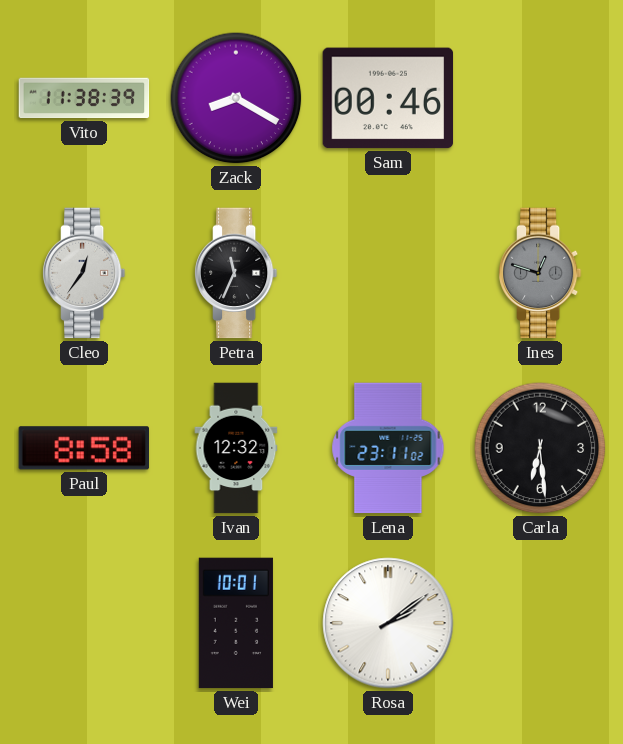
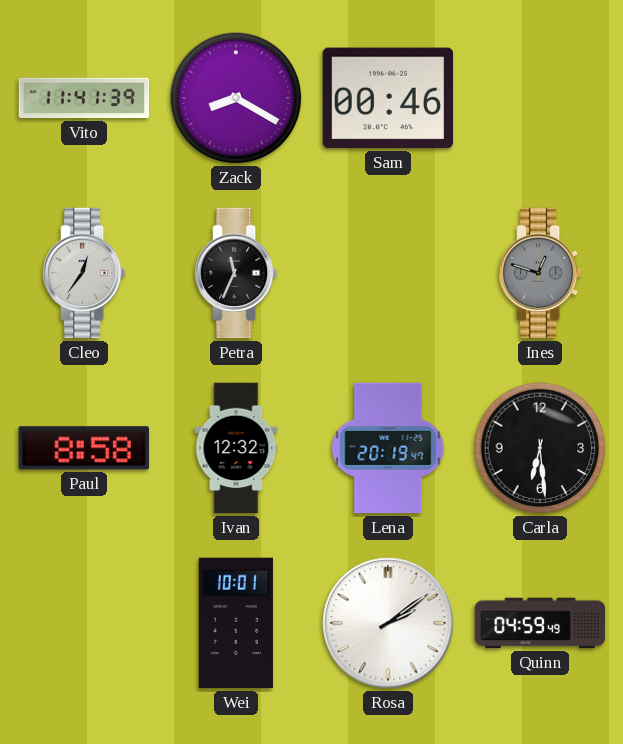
Vito: 11:38 -> 11:41 (84, 98)
Lena: 23:11 -> 20:19 (388, 448)
Quinn: none -> 04:59 (540, 623)
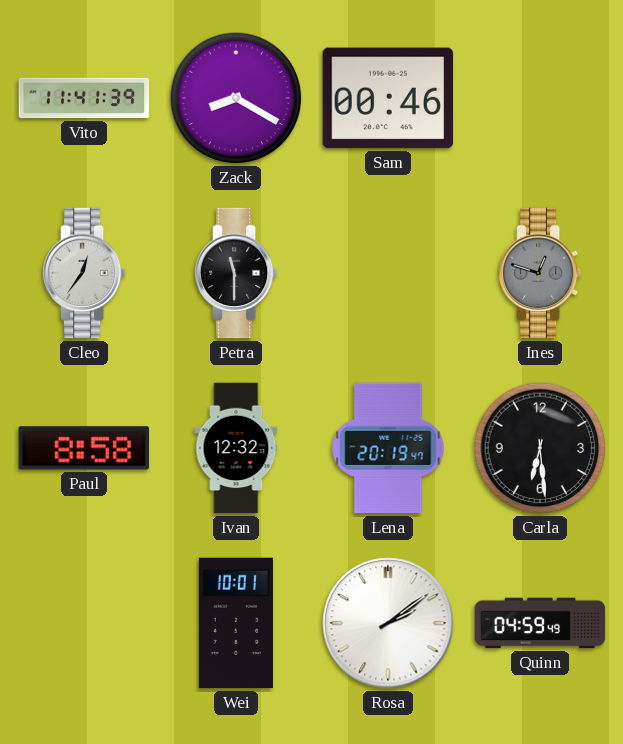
Petra: 11:34 -> 11:30 (236, 273)
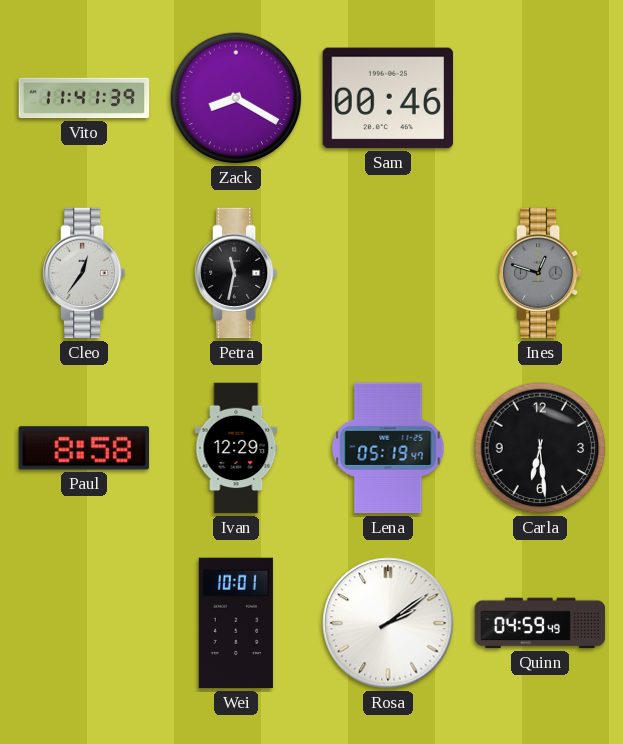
Petra: 11:30 -> 11:32 (236, 273)
Ivan: 12:32 -> 12:29 (236, 448)
Lena: 20:19 -> 05:19 (388, 448)
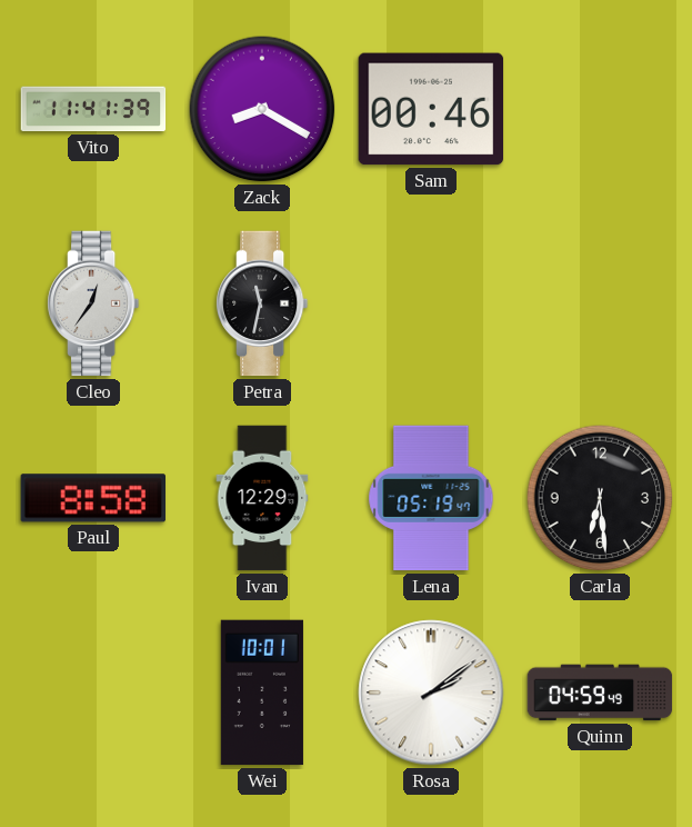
Ines: 12:48 -> none (540, 273)
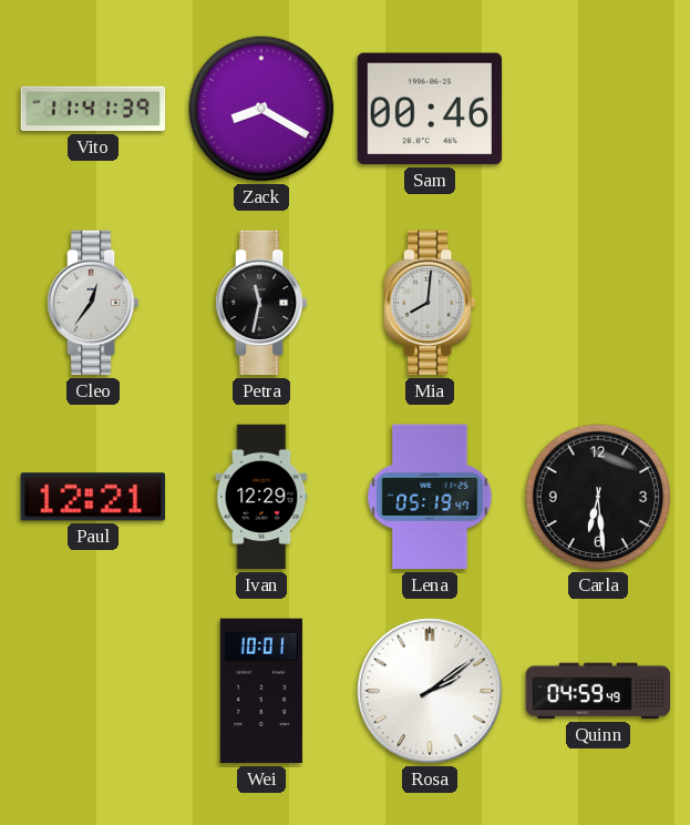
Mia: none -> 8:01 (430, 303)
Paul: 8:58 -> 12:21 (92, 497)
